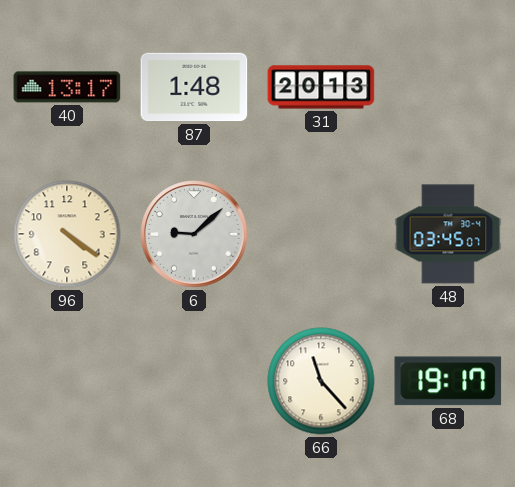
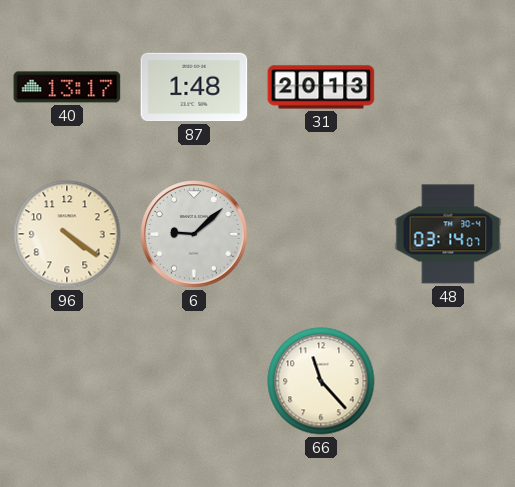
48: 03:45 -> 03:14 (448, 234)
68: 19:17 -> none (448, 381)
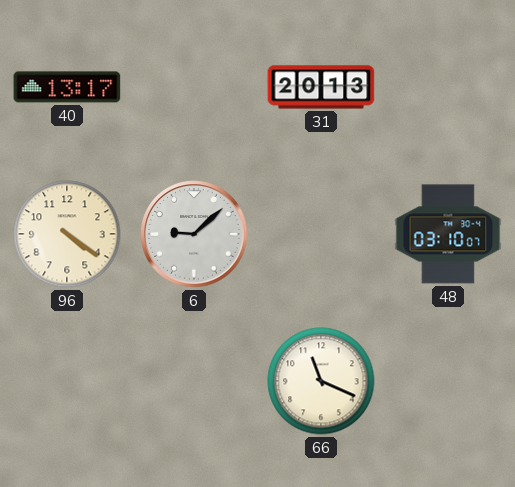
87: 1:48 -> none (194, 87)
48: 03:14 -> 03:10 (448, 234)
66: 11:23 -> 11:19 (321, 381)
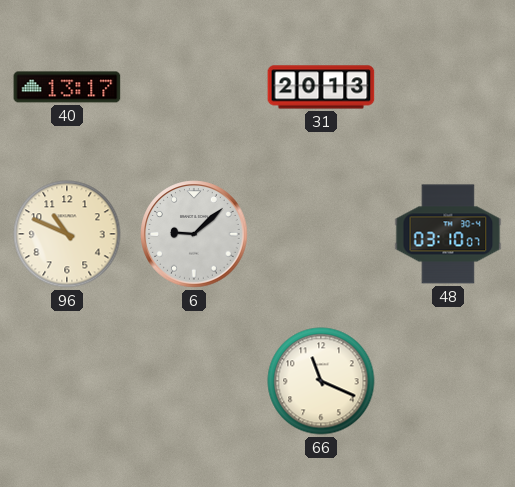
96: 4:21 -> 10:49 (67, 234)
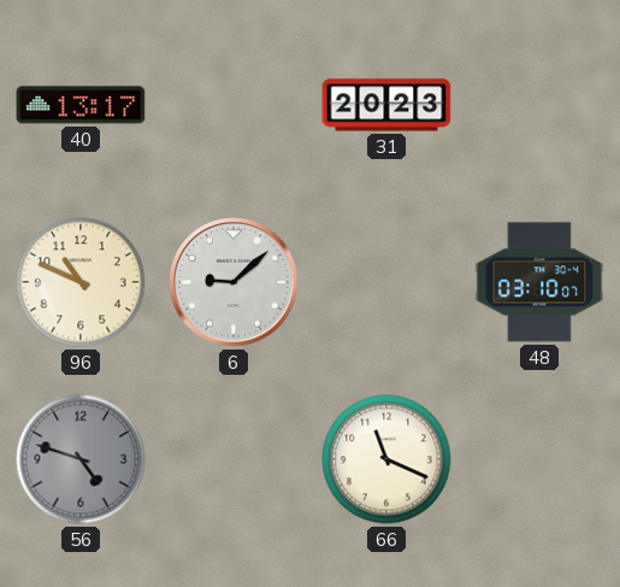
31: 20:13 -> 20:23 (386, 105)
56: none -> 4:48 (81, 459)
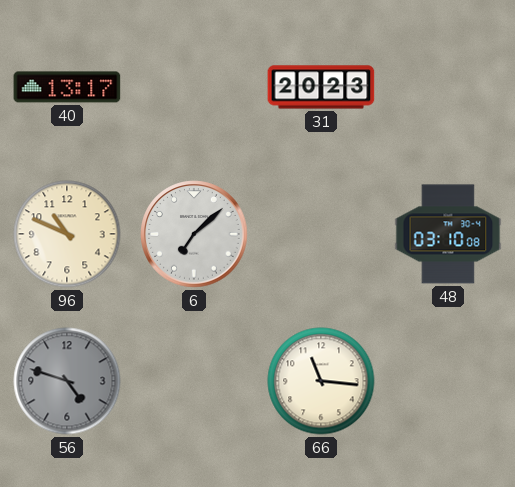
6: 9:08 -> 7:08 (194, 234)
48: 03:10:07 -> 03:10:08 (448, 234)
66: 11:19 -> 11:16 (321, 381)
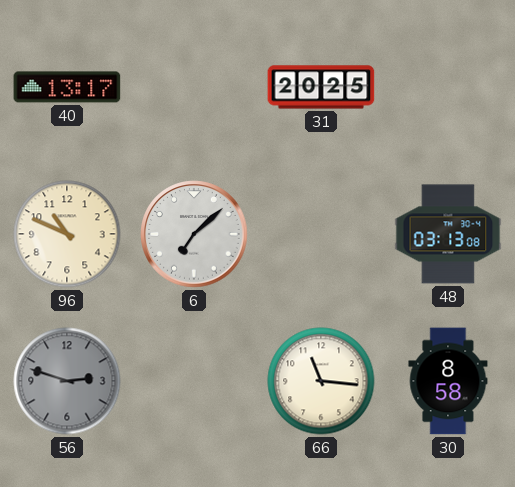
31: 20:23 -> 20:25 (321, 87)
48: 03:10 -> 03:13 (448, 234)
56: 4:48 -> 2:48 (67, 381)
30: none -> 8:58 (448, 381)
